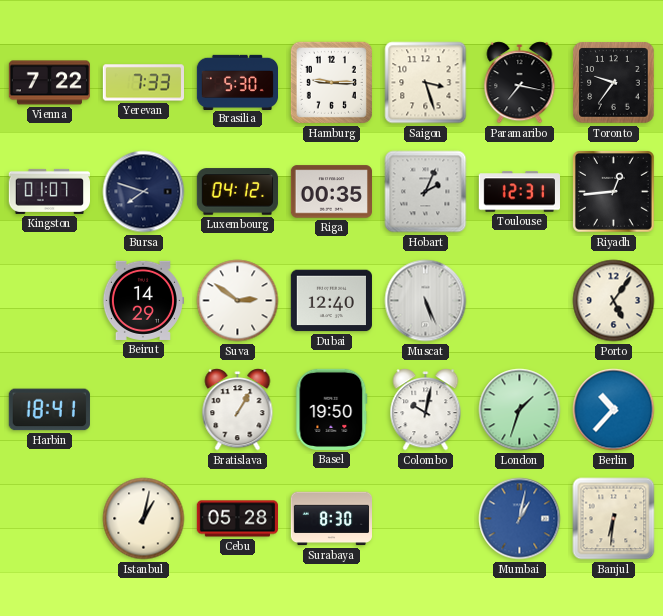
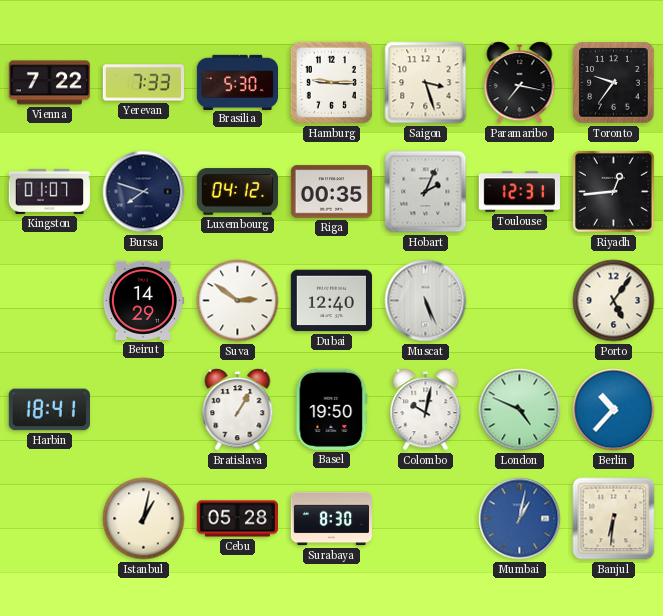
London: 1:33 -> 4:49 (520, 410)
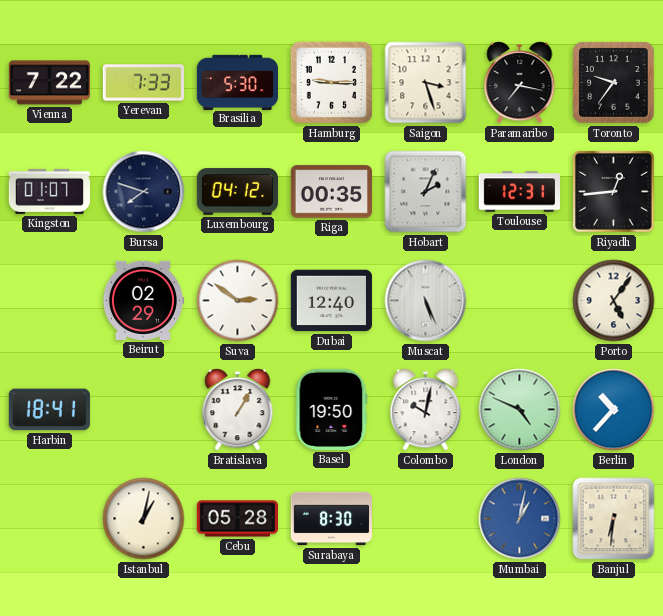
Beirut: 14:29 -> 02:29 (142, 300)
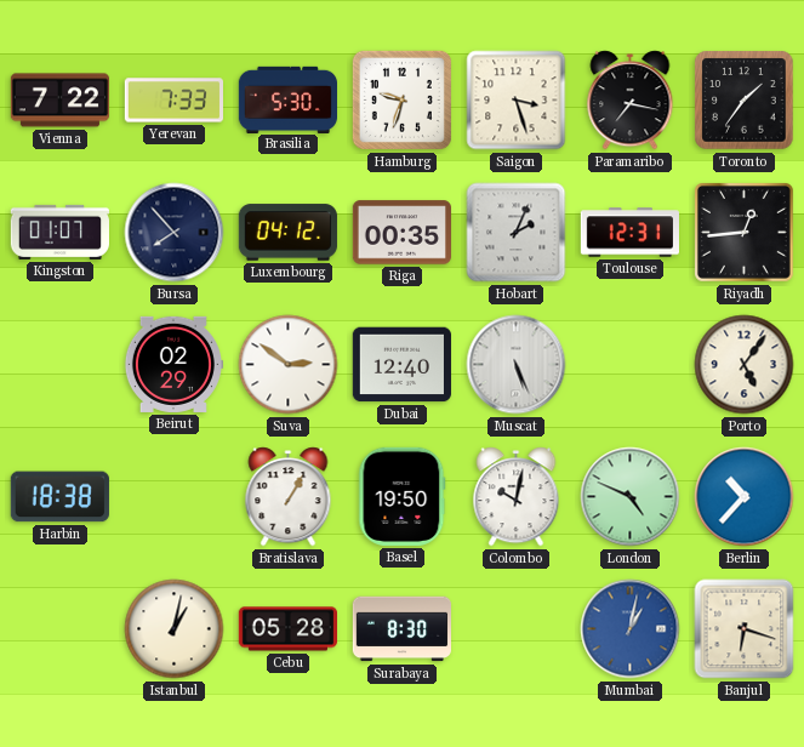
Hamburg: 9:15 -> 9:33 (401, 99)
Toronto: 9:36 -> 1:36 (745, 101)
Bursa: 7:48 -> 7:53 (175, 233)
Harbin: 18:41 -> 18:38 (59, 497)
Banjul: 6:31 -> 6:18 (745, 629)
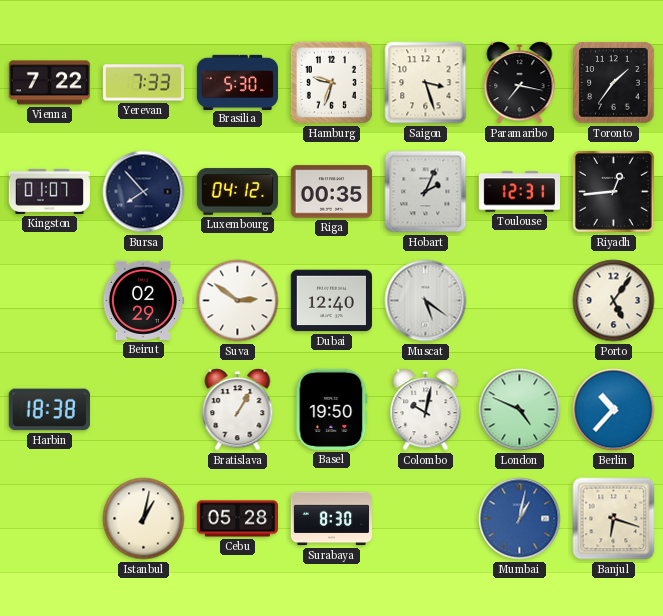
Muscat: 5:26 -> 5:21 (426, 301)
